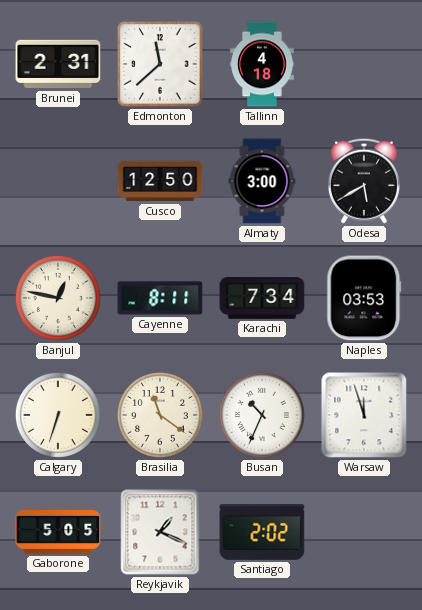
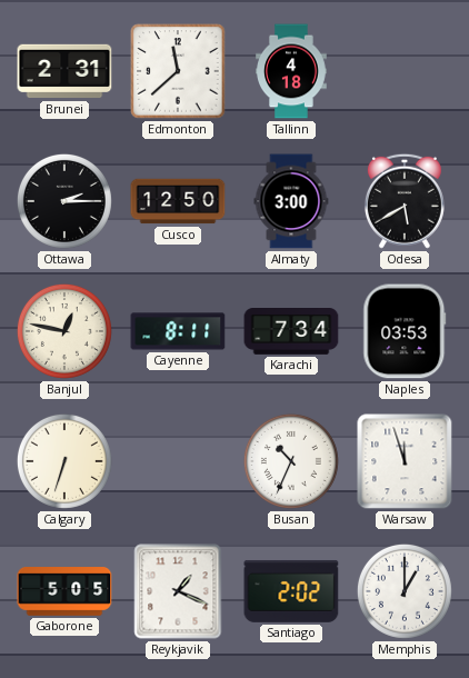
Ottawa: none -> 2:15 (64, 201)
Brasilia: 11:21 -> none (160, 415)
Memphis: none -> 1:00 (405, 591)
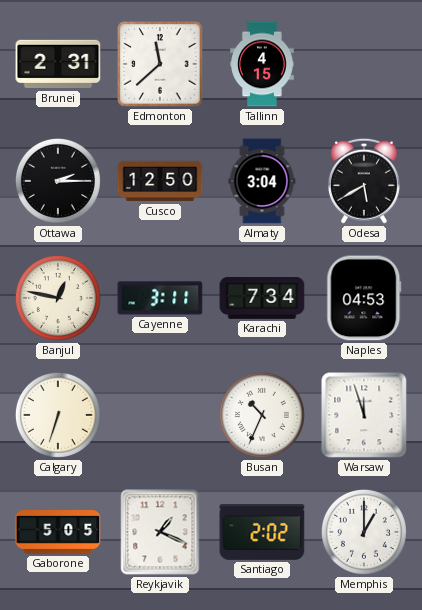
Tallinn: 4:18 -> 4:15 (262, 64)
Almaty: 3:00 -> 3:04 (262, 181)
Cayenne: 8:11 -> 3:11 (160, 298)
Naples: 03:53 -> 04:53 (364, 298)
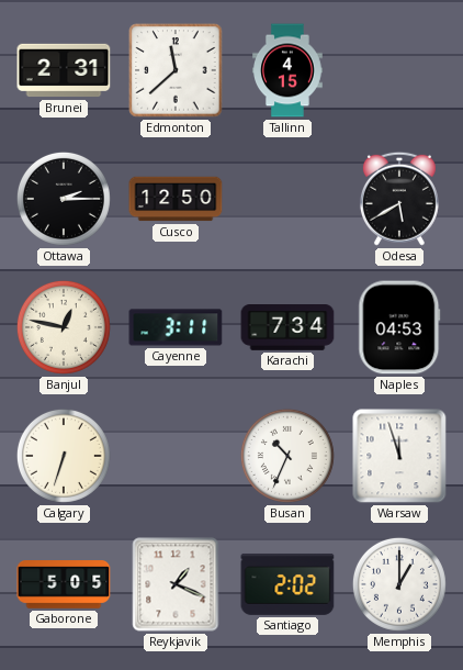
Almaty: 3:04 -> none (262, 181)
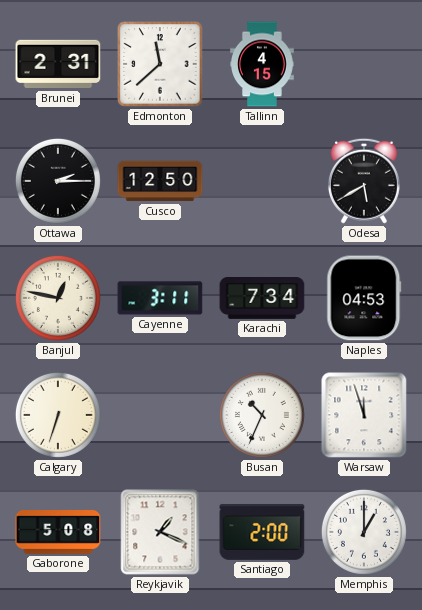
Gaborone: 5:05 -> 5:08 (58, 533)
Santiago: 2:02 -> 2:00 (262, 532)
